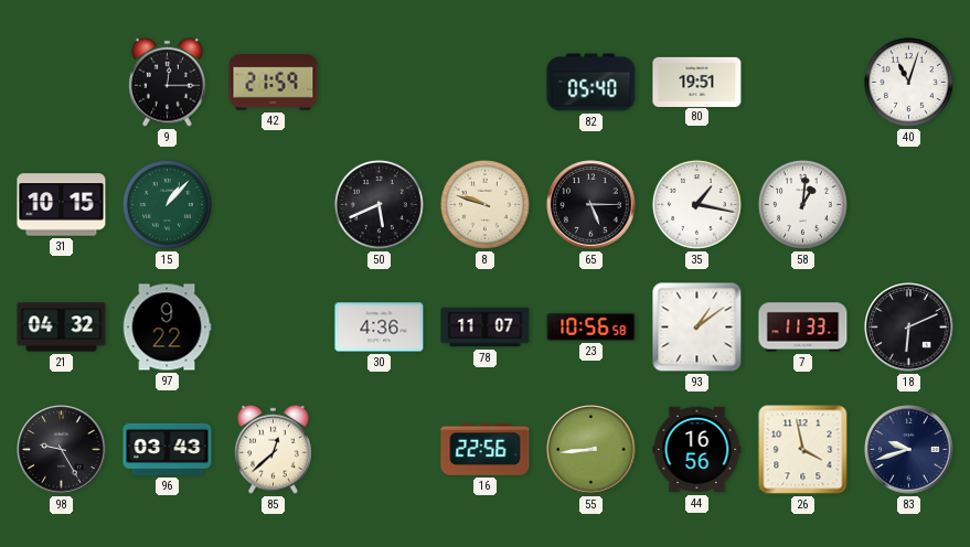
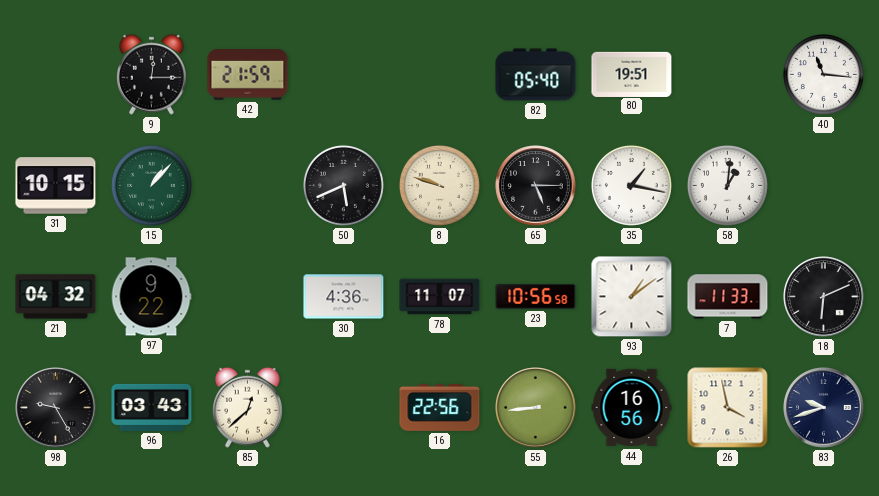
40: 11:03 -> 11:16 (823, 74)
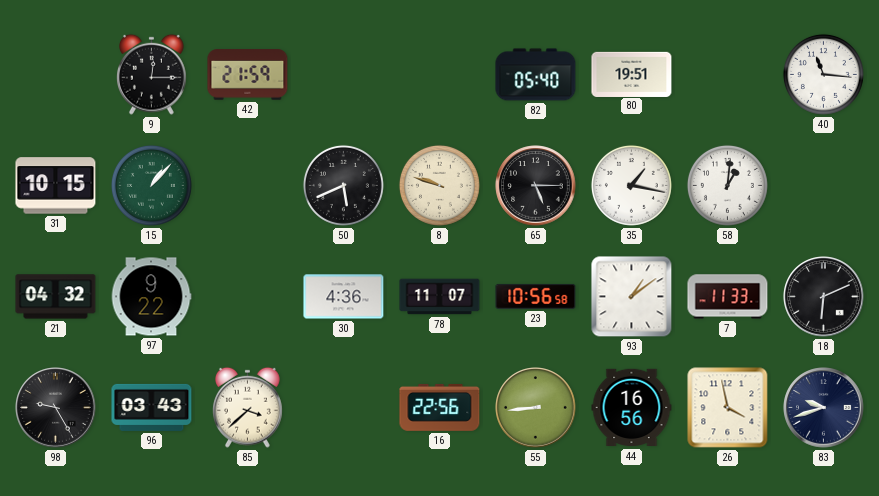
85: 12:38 -> 3:38 (248, 407)
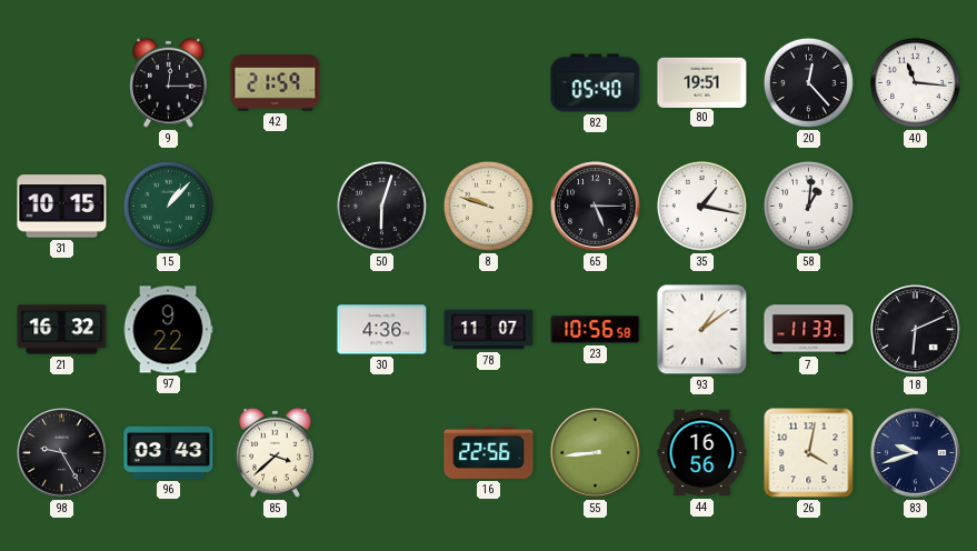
20: none -> 12:23 (808, 82)
50: 5:41 -> 6:03 (381, 206)
21: 04:32 -> 16:32 (62, 330)
26: 3:58 -> 4:02 (809, 453)
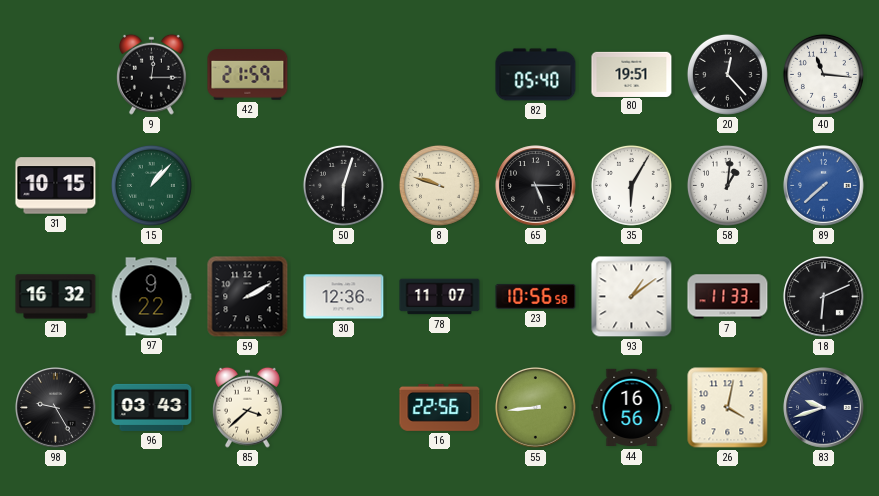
35: 1:17 -> 6:05 (631, 185)
89: none -> 7:38 (824, 186)
59: none -> 2:10 (248, 297)
30: 4:36 -> 12:36 (344, 297)
